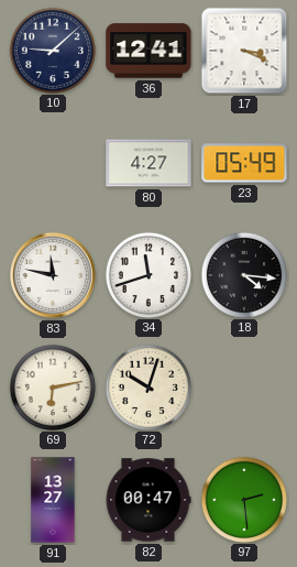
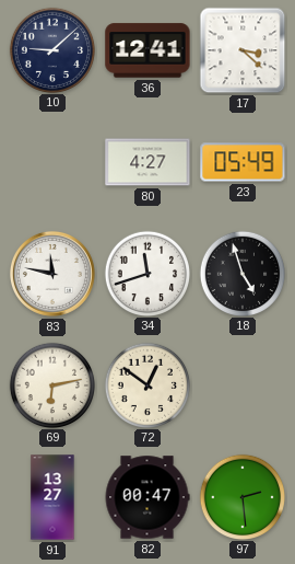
17: 3:19 -> 3:22 (243, 50)
18: 4:16 -> 4:57 (241, 273)
72: 10:03 -> 12:51 (146, 384)
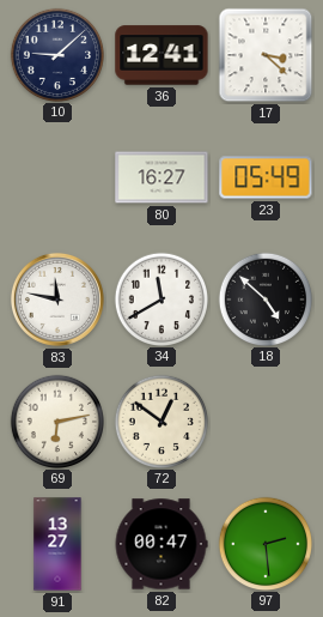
80: 4:27 -> 16:27 (161, 177)
34: 11:42 -> 11:40 (160, 298)
18: 4:57 -> 4:52 (264, 298)
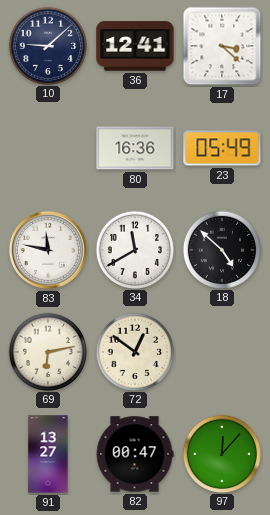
80: 16:27 -> 16:36 (135, 148)
97: 2:29 -> 12:07 (221, 453)
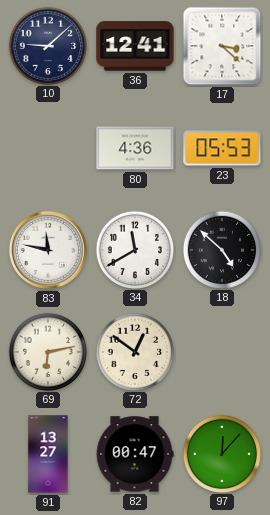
80: 16:36 -> 4:36 (135, 148)
23: 05:49 -> 05:53 (222, 148)
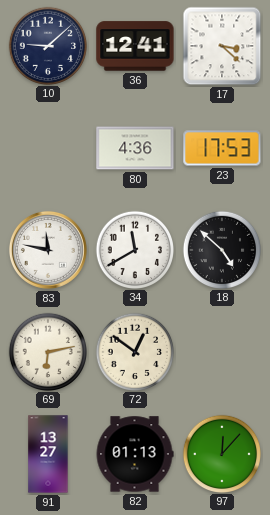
23: 05:53 -> 17:53 (222, 148)
82: 00:47 -> 01:13 (135, 454)
